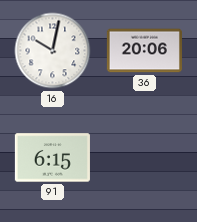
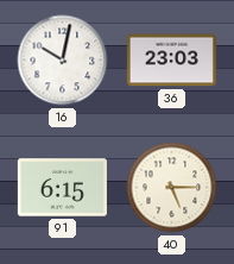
36: 20:06 -> 23:03 (171, 61)
40: none -> 5:15 (172, 188)
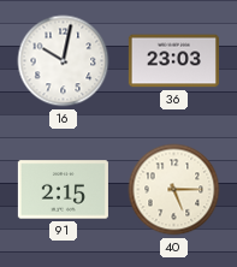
91: 6:15 -> 2:15 (63, 190)
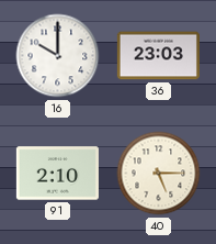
16: 10:02 -> 10:00 (58, 56)
91: 2:15 -> 2:10 (57, 174)
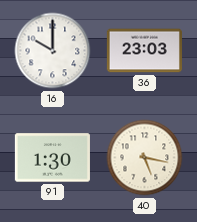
91: 2:10 -> 1:30 (52, 158)
40: 5:15 -> 5:17 (145, 158)
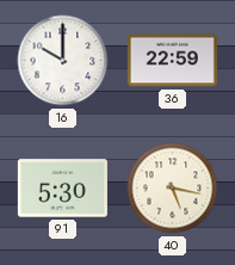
36: 23:03 -> 22:59 (172, 61)
91: 1:30 -> 5:30 (62, 189)
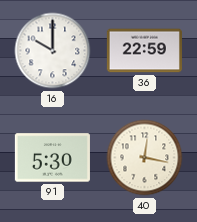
40: 5:17 -> 12:17 (145, 158)
